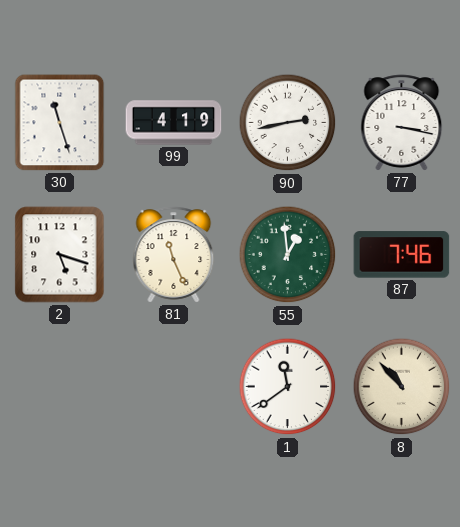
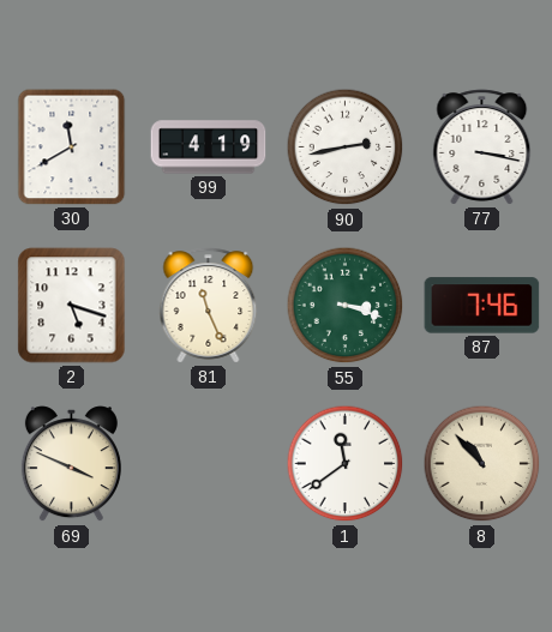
30: 11:27 -> 11:40 (72, 148)
55: 12:59 -> 3:18 (346, 306)
69: none -> 3:49 (71, 464)
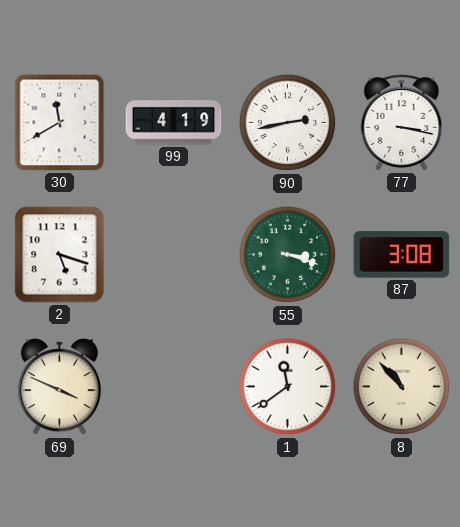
81: 11:26 -> none (209, 306)
87: 7:46 -> 3:08 (402, 255)
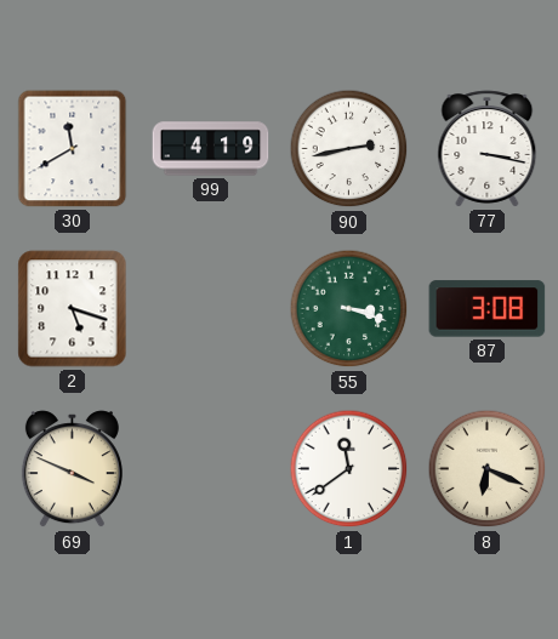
8: 10:53 -> 6:19 (488, 469)
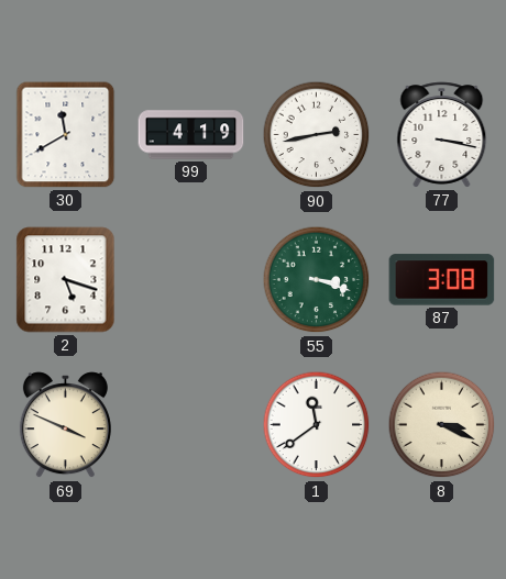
8: 6:19 -> 3:19 (442, 425)
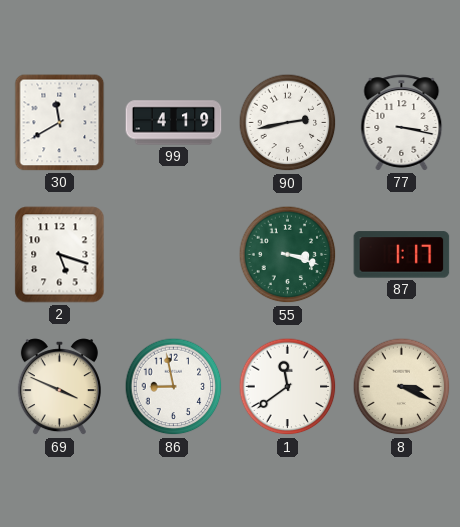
87: 3:08 -> 1:17 (402, 255)
86: none -> 8:58 (174, 387)
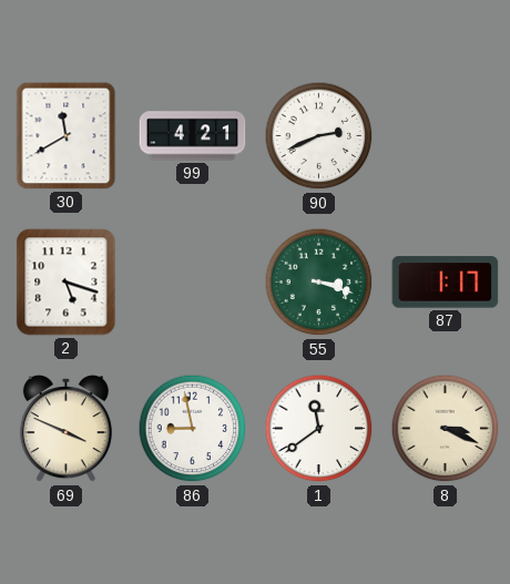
99: 4:19 -> 4:21 (193, 136)
90: 2:43 -> 2:41 (319, 136)
77: 3:17 -> none (402, 123)
